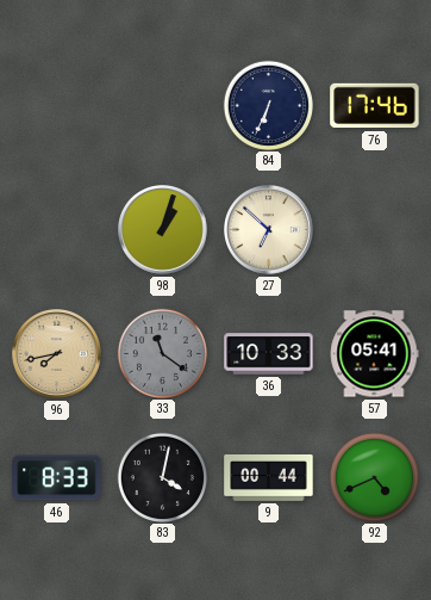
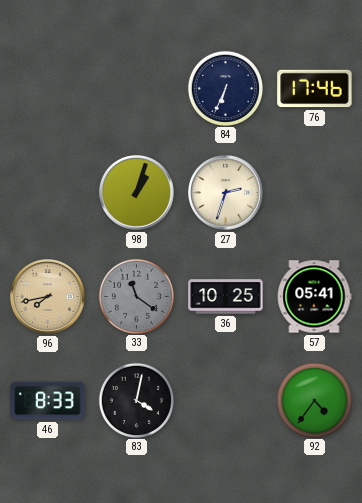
27: 6:52 -> 2:33 (226, 193)
36: 10:33 -> 10:25 (226, 297)
9: 00:44 -> none (269, 477)
92: 4:41 -> 4:36 (314, 400)
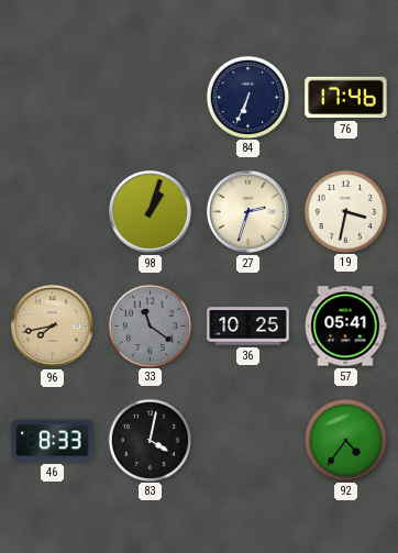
19: none -> 3:32 (345, 211)
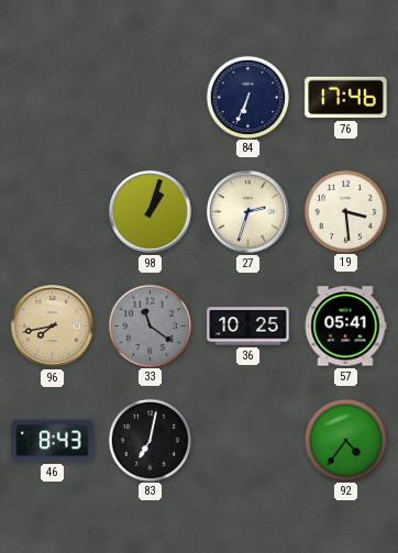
19: 3:32 -> 3:29 (345, 211)
46: 8:33 -> 8:43 (53, 441)
83: 4:02 -> 7:02 (150, 440)
